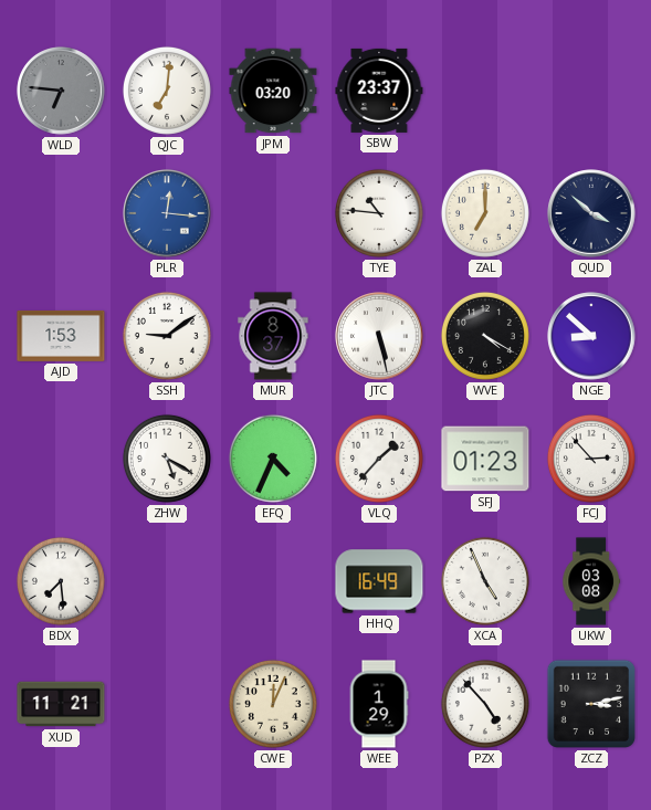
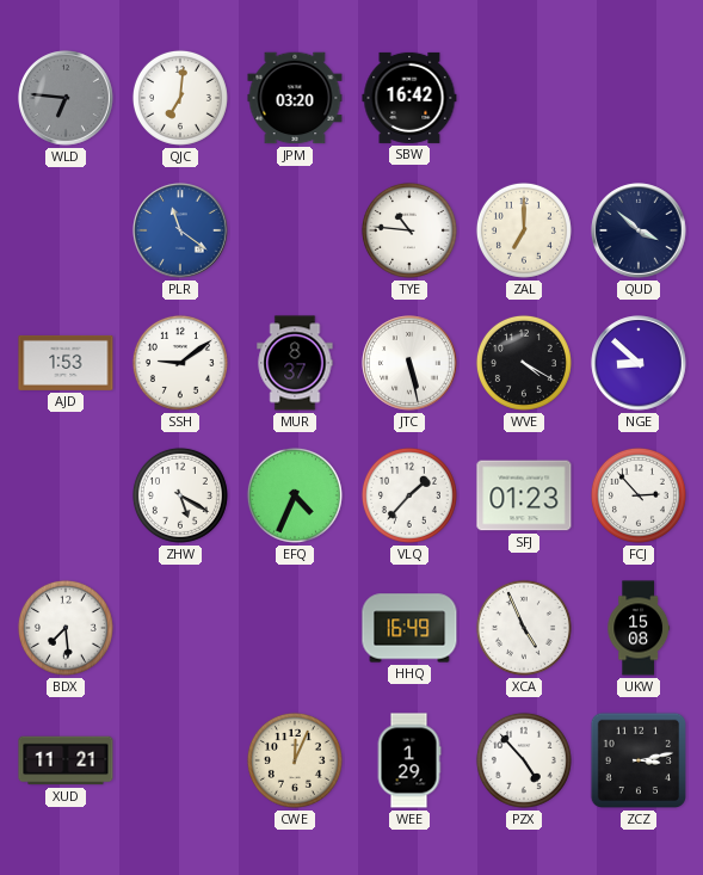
SBW: 23:37 -> 16:42 (409, 98)
PLR: 12:16 -> 11:21 (180, 230)
UKW: 03:08 -> 15:08 (639, 628)
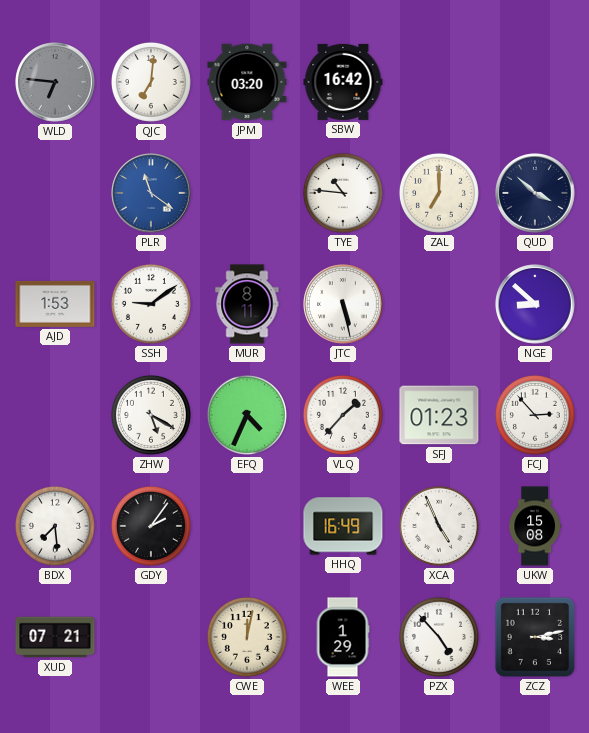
MUR: 8:37 -> 8:11 (247, 304)
WVE: 4:20 -> none (524, 363)
GDY: none -> 2:06 (151, 526)
XUD: 11:21 -> 07:21 (55, 637)
CWE: 12:04 -> 12:02 (247, 637)
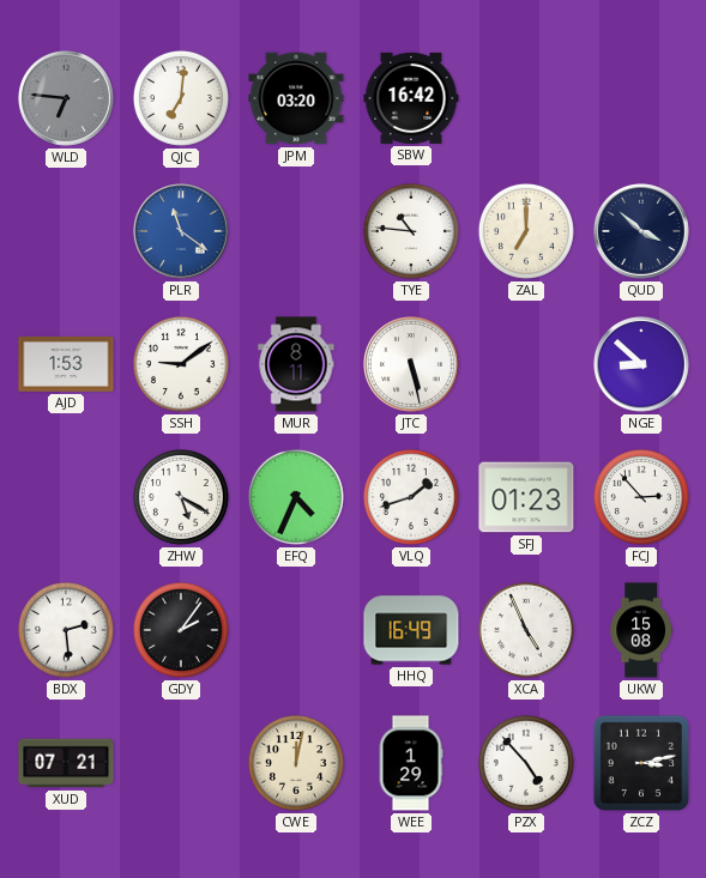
VLQ: 1:37 -> 1:42 (411, 497)
BDX: 7:29 -> 2:29 (66, 630)
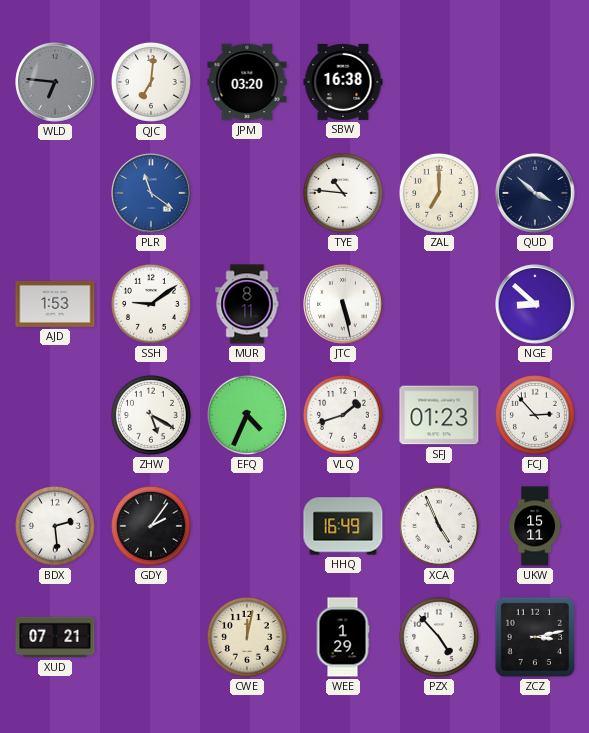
SBW: 16:42 -> 16:38 (343, 82)
UKW: 15:08 -> 15:11 (535, 526)
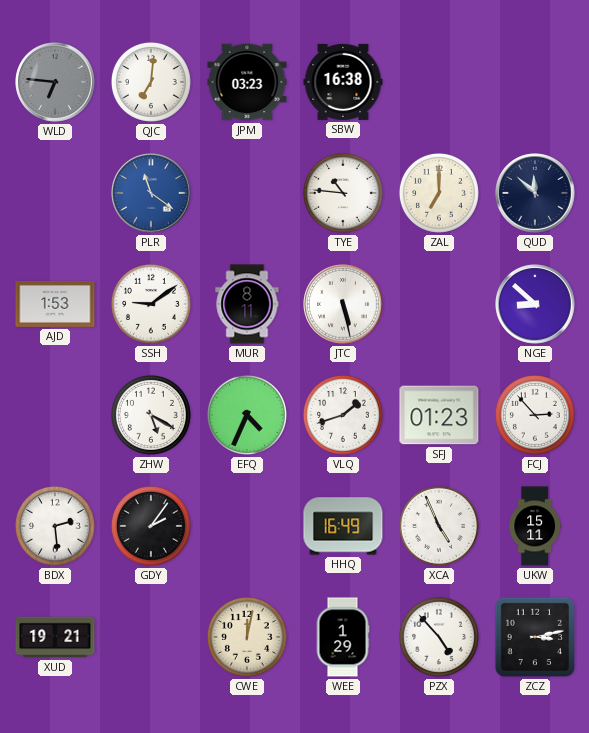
JPM: 03:20 -> 03:23 (247, 82)
QUD: 3:52 -> 11:52 (535, 193)
XUD: 07:21 -> 19:21 (55, 637)
